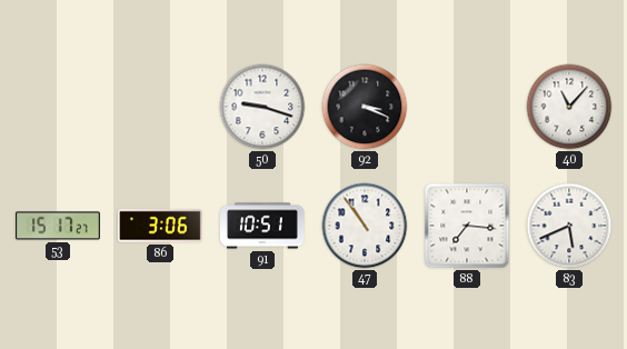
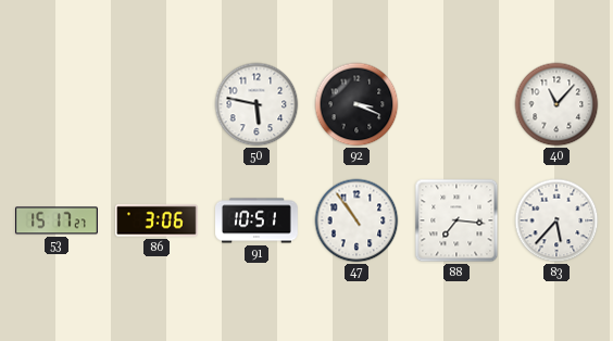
50: 9:18 -> 5:47 (257, 104)
83: 5:41 -> 5:37 (556, 220)
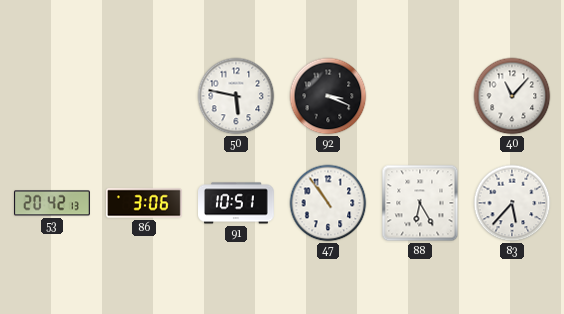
53: 15:17 -> 20:42 (53, 203)
88: 7:16 -> 6:25 (420, 203)
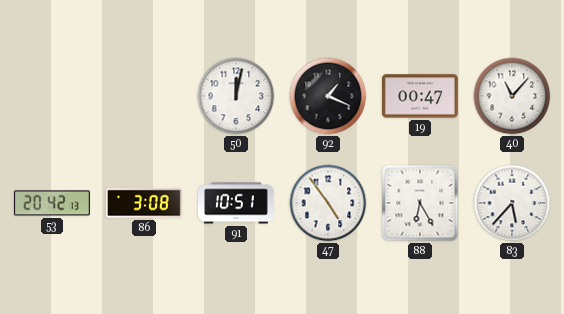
50: 5:47 -> 12:02 (236, 96)
92: 3:19 -> 1:19 (328, 96)
19: none -> 00:47 (421, 96)
86: 3:06 -> 3:08 (145, 203)
47: 10:54 -> 4:54 (328, 203)
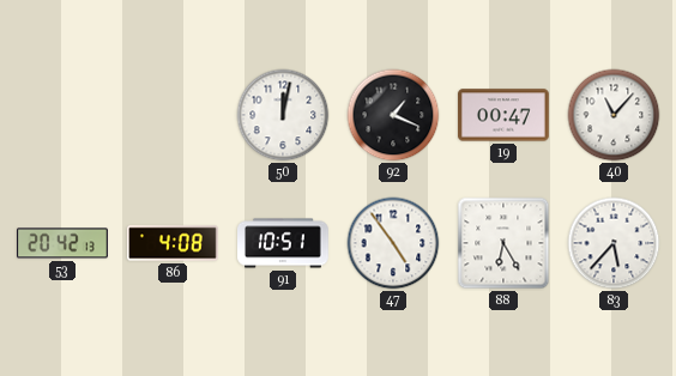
86: 3:08 -> 4:08 (174, 243)
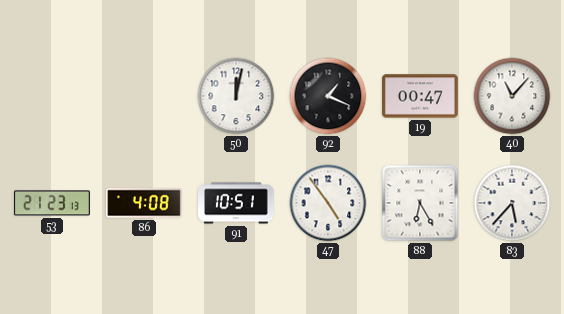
53: 20:42 -> 21:23 (53, 203)
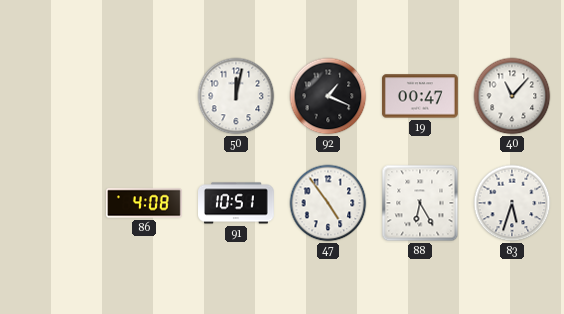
53: 21:23 -> none (53, 203)
83: 5:37 -> 5:33 (512, 203)
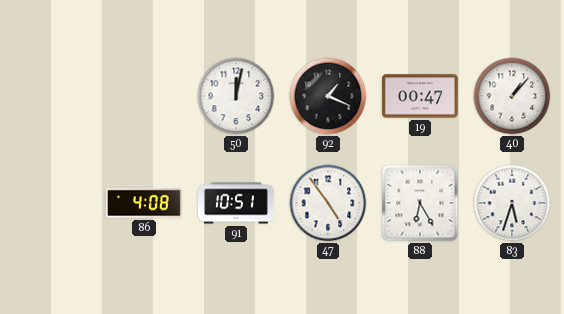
40: 11:07 -> 1:07 (512, 96)
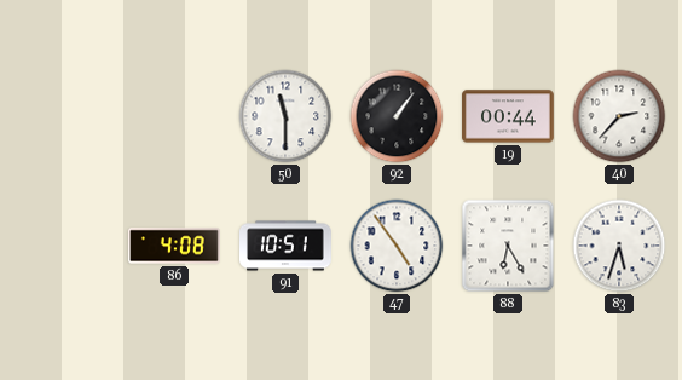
50: 12:02 -> 11:30 (285, 116)
92: 1:19 -> 1:06 (397, 116)
19: 00:47 -> 00:44 (509, 116)
40: 1:07 -> 2:37 (619, 116)
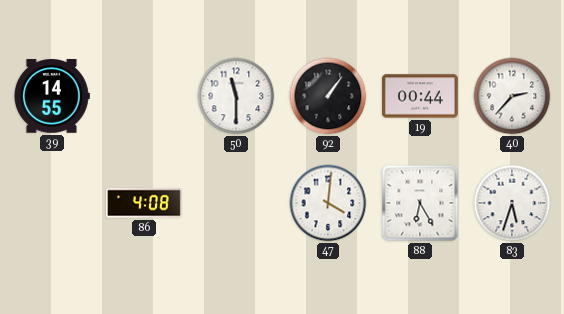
39: none -> 14:55 (52, 96)
91: 10:51 -> none (287, 246)
47: 4:54 -> 4:01 (328, 203)
